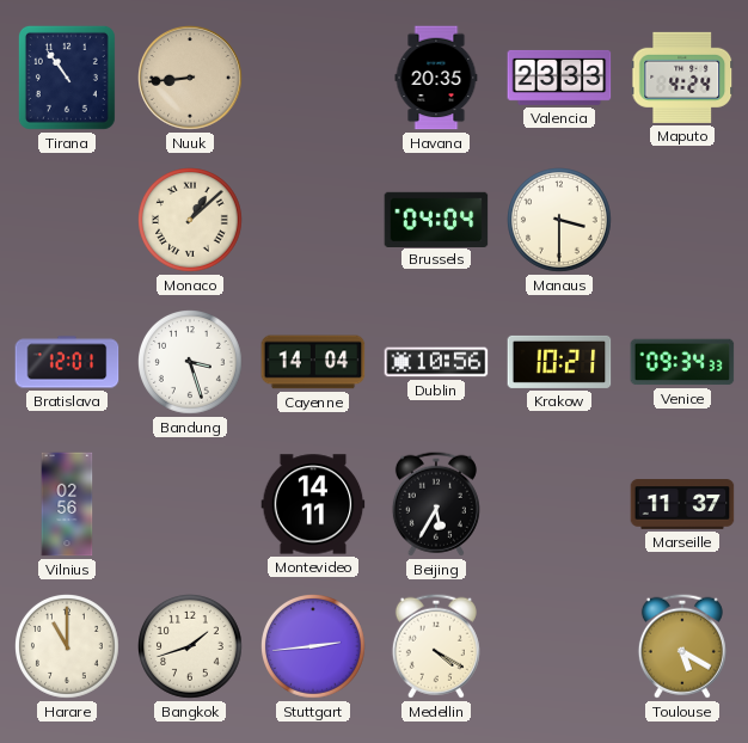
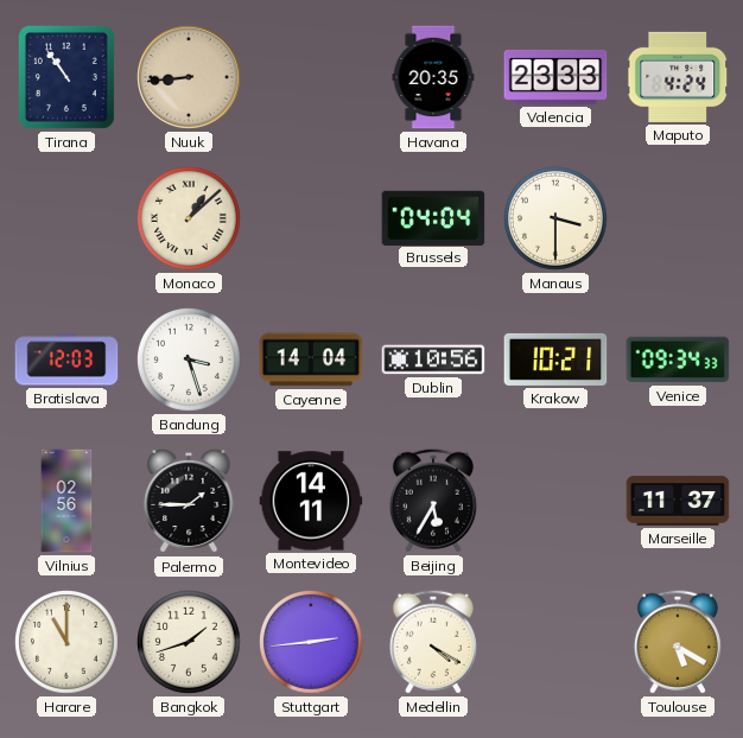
Bratislava: 12:01 -> 12:03 (66, 360)
Palermo: none -> 1:45 (189, 501)
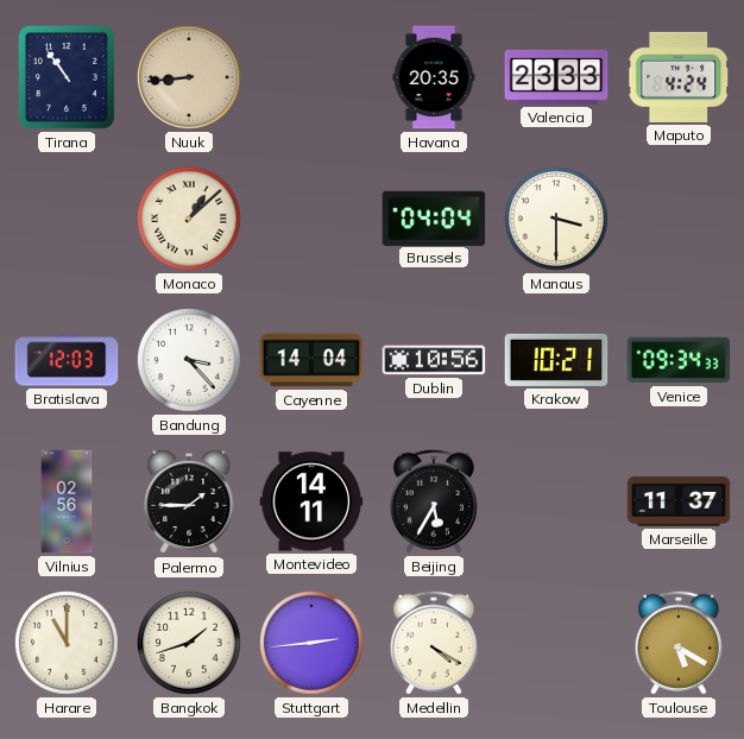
Bandung: 3:27 -> 3:23 (190, 361)
